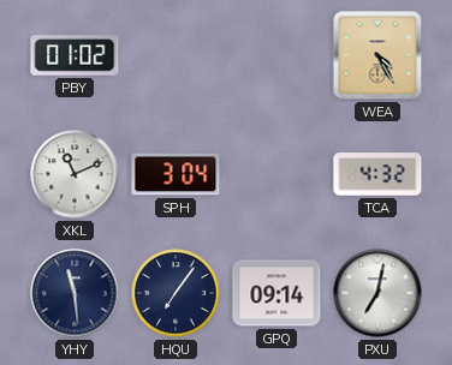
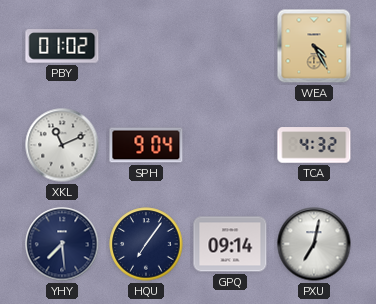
SPH: 3:04 -> 9:04 (146, 145)
YHY: 11:29 -> 7:29 (62, 244)
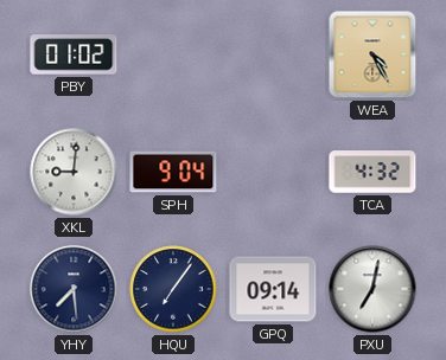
XKL: 11:11 -> 9:01 (74, 172)
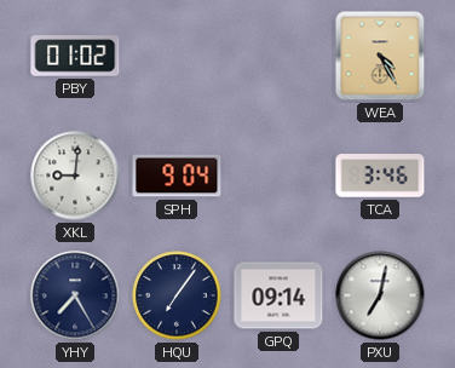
TCA: 4:32 -> 3:46 (380, 176)
YHY: 7:29 -> 7:25 (75, 295)
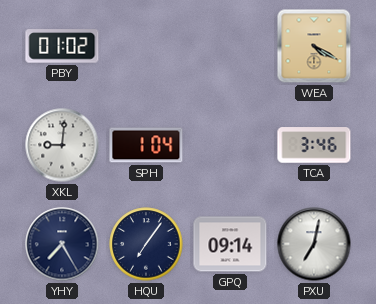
WEA: 4:25 -> 4:20 (314, 46)
SPH: 9:04 -> 1:04 (146, 145)
